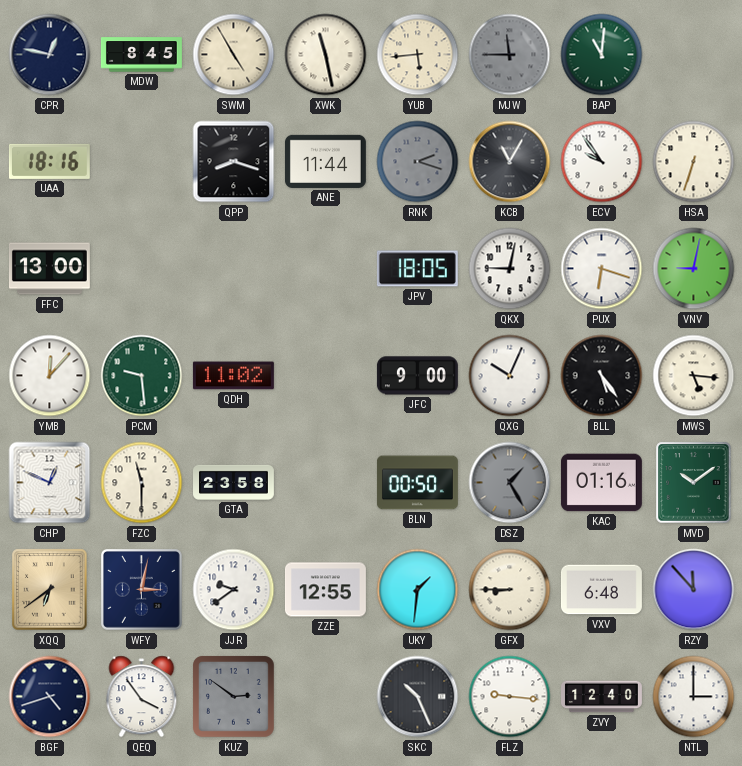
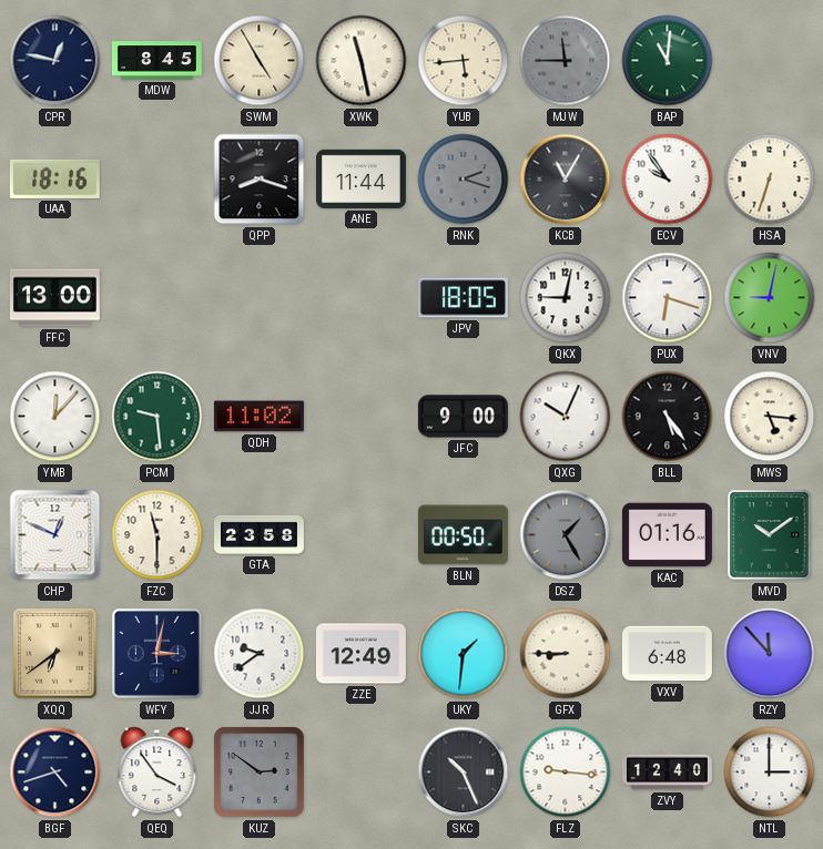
ZZE: 12:55 -> 12:49 (360, 654)
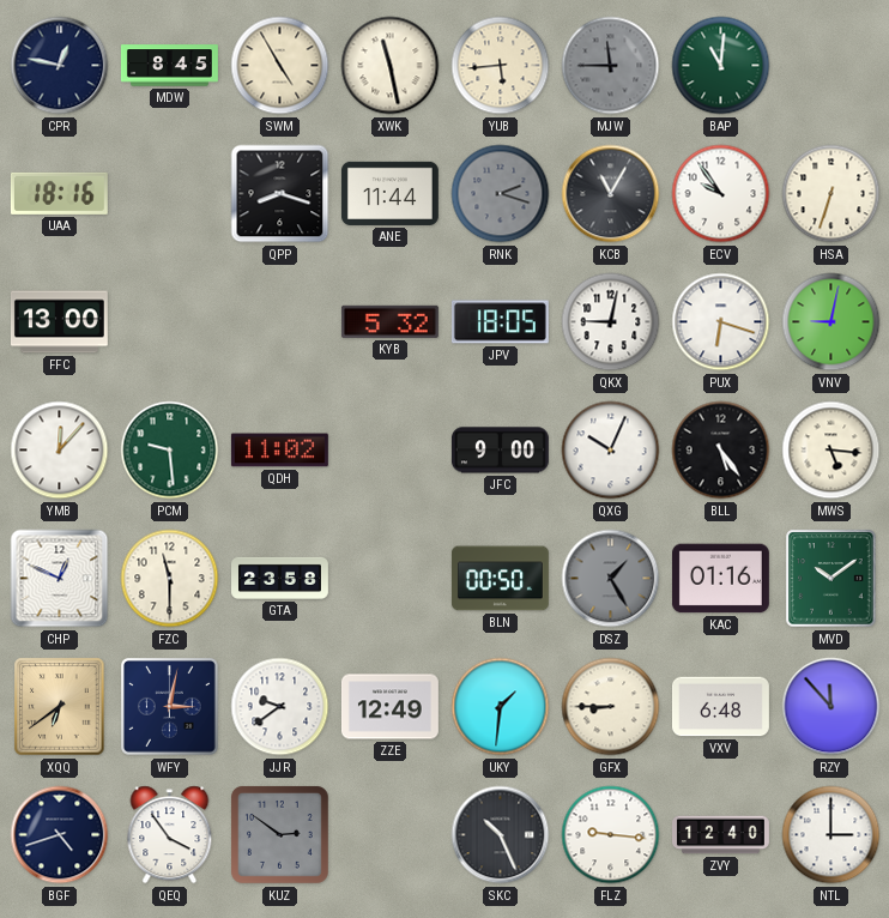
KYB: none -> 5:32 (389, 321)
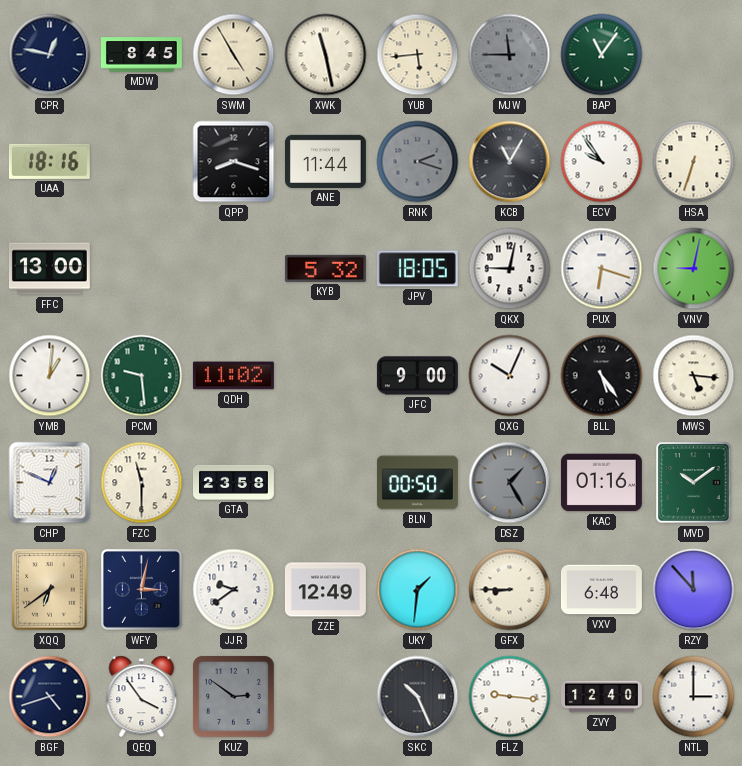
BAP: 11:01 -> 11:06 (602, 55)
YMB: 12:07 -> 1:01 (50, 376)
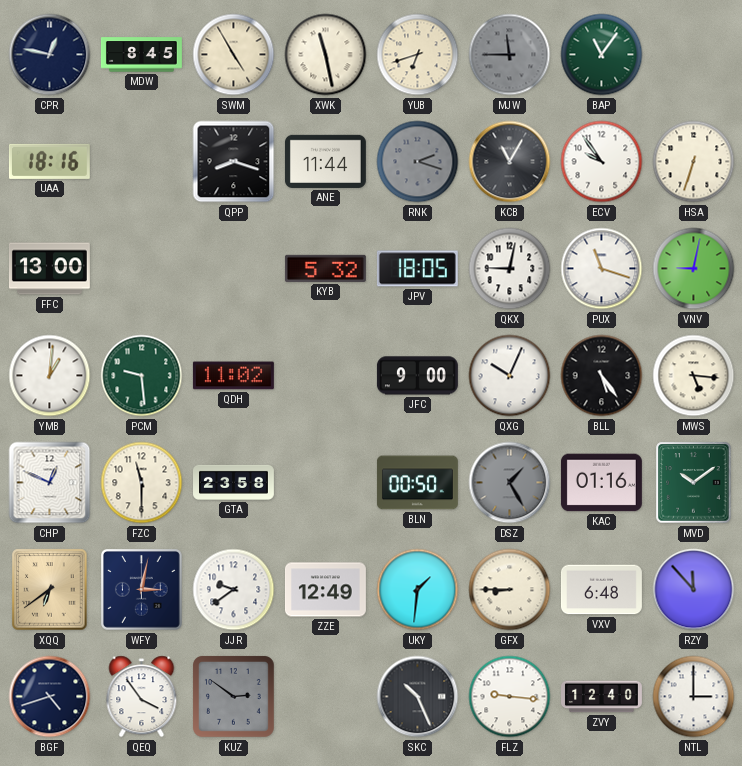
YUB: 5:44 -> 6:42 (418, 55)
PUX: 6:18 -> 11:18 (602, 269)
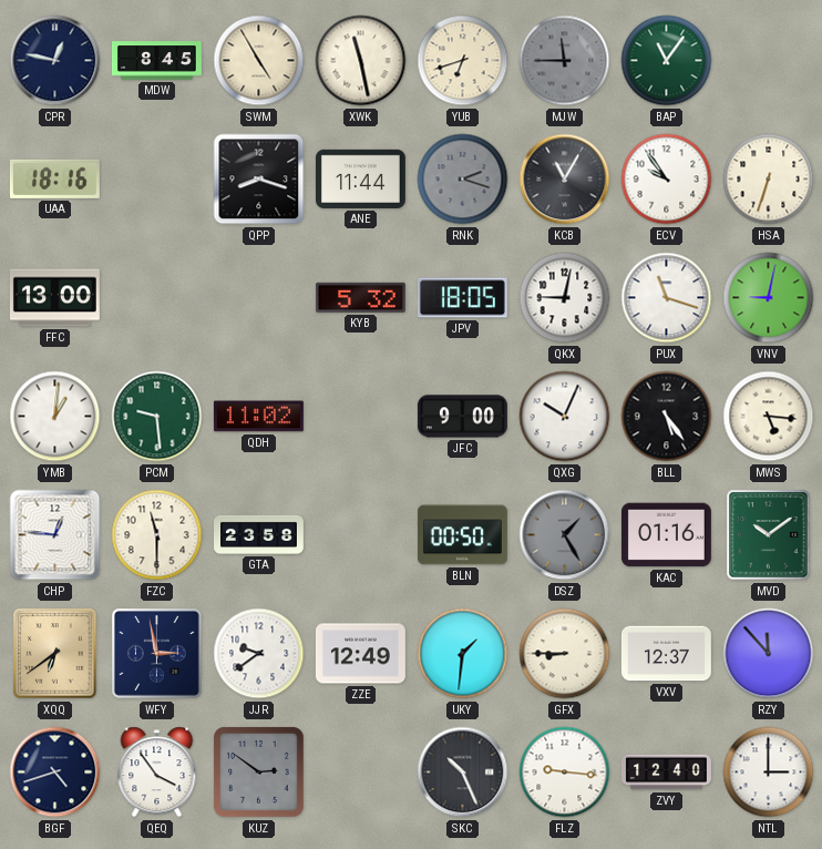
CHP: 12:49 -> 12:46 (55, 535)
WFY: 3:02 -> 2:58 (157, 654)
VXV: 6:48 -> 12:37 (666, 654)
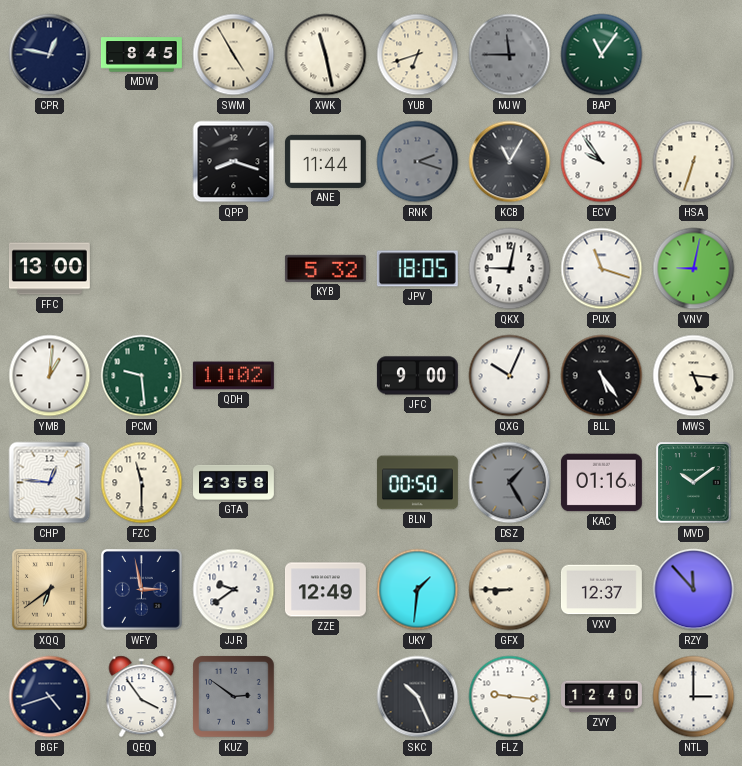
UAA: 18:16 -> none (54, 178)
